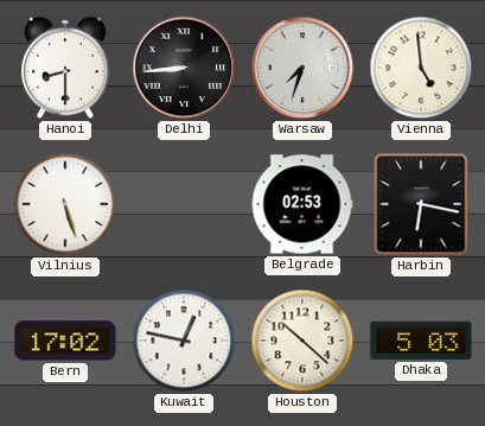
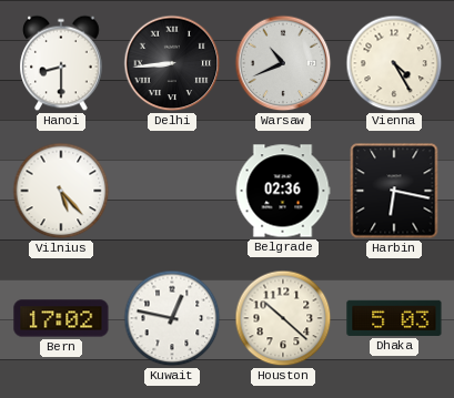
Warsaw: 7:33 -> 10:41 (283, 63)
Vienna: 4:59 -> 4:25 (394, 63)
Vilnius: 5:27 -> 5:23 (61, 191)
Belgrade: 02:53 -> 02:36 (283, 191)
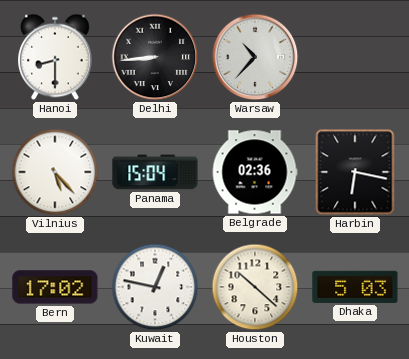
Warsaw: 10:41 -> 10:37 (255, 57)
Vienna: 4:25 -> none (394, 63)
Panama: none -> 15:04 (155, 172)
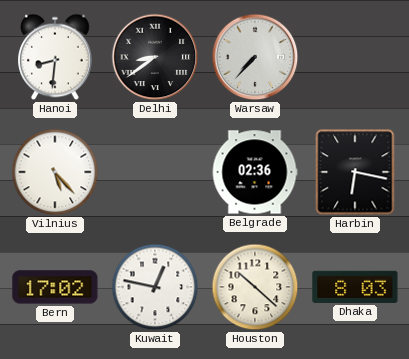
Hanoi: 8:30 -> 8:31 (55, 57)
Delhi: 8:44 -> 8:39 (155, 57)
Warsaw: 10:37 -> 7:37 (255, 57)
Panama: 15:04 -> none (155, 172)
Dhaka: 5:03 -> 8:03 (355, 287)
